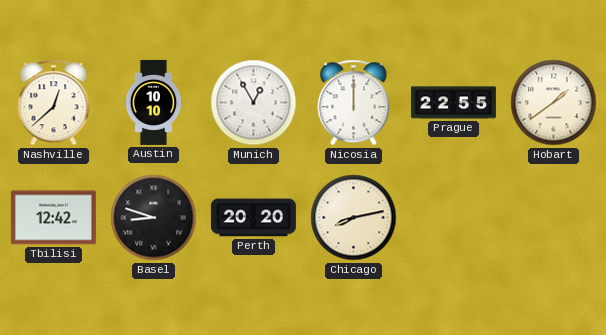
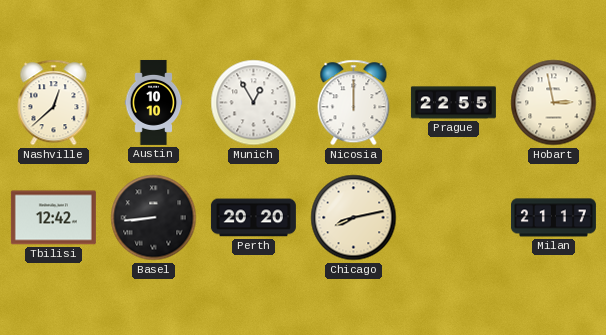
Hobart: 1:39 -> 2:58 (554, 103)
Basel: 8:48 -> 8:44 (154, 218)
Milan: none -> 21:17 (553, 218)
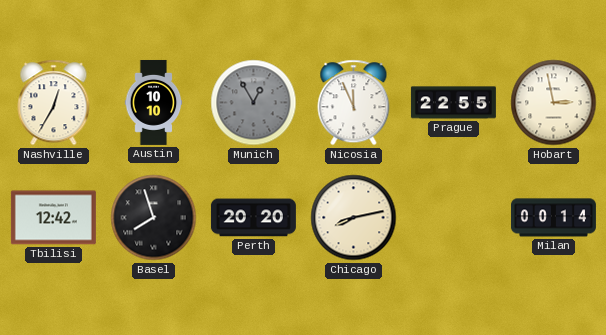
Nashville: 12:38 -> 12:35 (54, 103)
Munich dial: white -> grey (254, 103)
Nicosia: 12:00 -> 11:56 (354, 103)
Basel: 8:44 -> 7:57 (154, 218)
Milan: 21:17 -> 00:14 (553, 218)
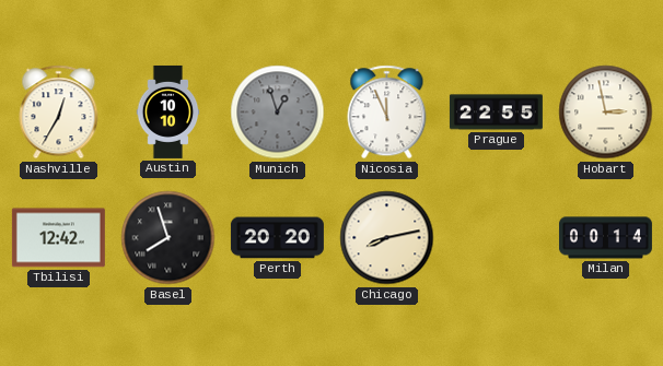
Munich: 12:55 -> 12:57 (278, 113)
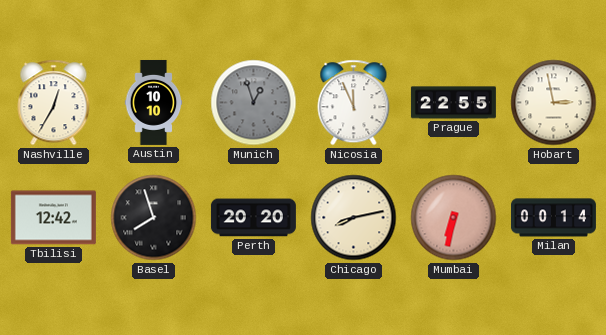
Mumbai: none -> 6:32 (454, 218)
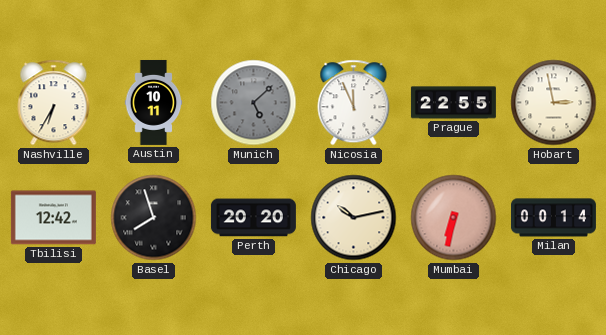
Nashville: 12:35 -> 6:35 (54, 103)
Austin: 10:10 -> 10:11 (154, 102)
Munich: 12:57 -> 5:08 (254, 103)
Chicago: 8:13 -> 10:13 (354, 218)
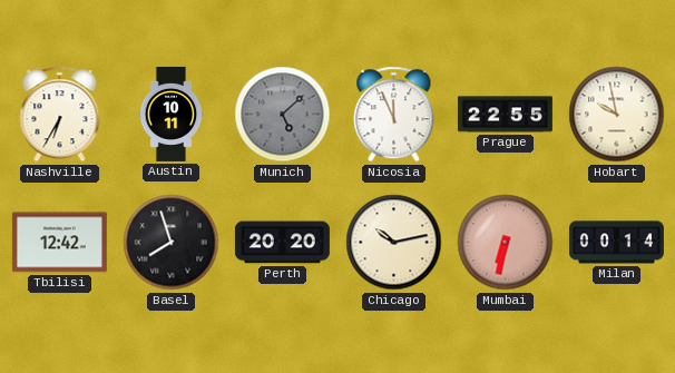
Hobart: 2:58 -> 9:58 (617, 115)
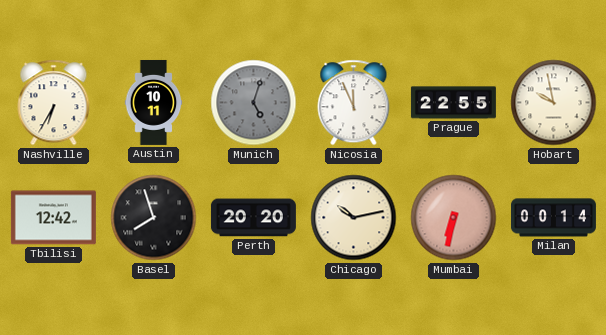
Munich: 5:08 -> 5:03 (254, 103)
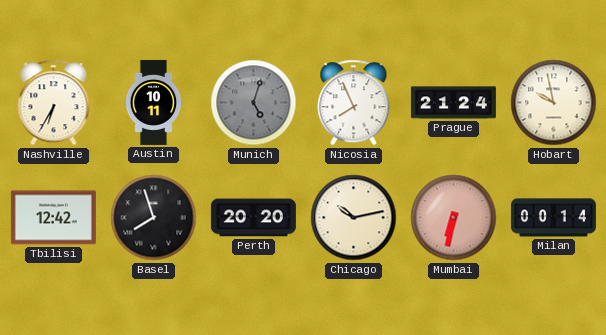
Nicosia: 11:56 -> 7:56 (354, 103)
Prague: 22:55 -> 21:24 (453, 103)
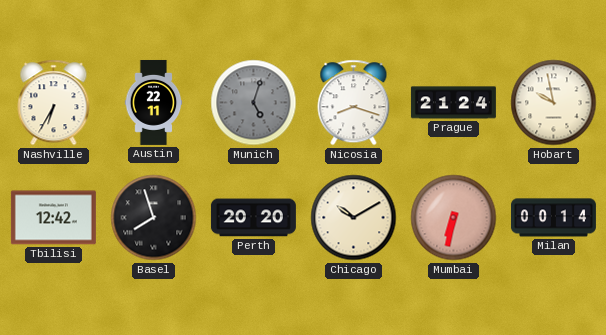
Austin: 10:11 -> 22:11 (154, 102)
Nicosia: 7:56 -> 8:18 (354, 103)
Chicago: 10:13 -> 10:10 (354, 218)
